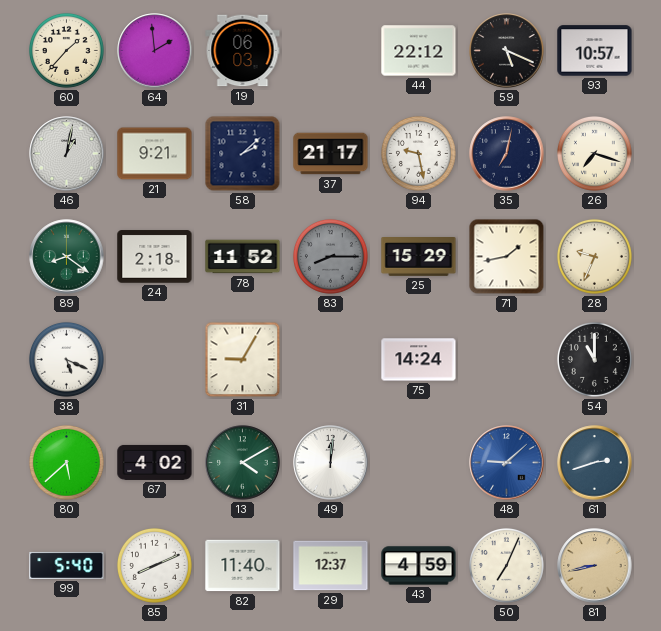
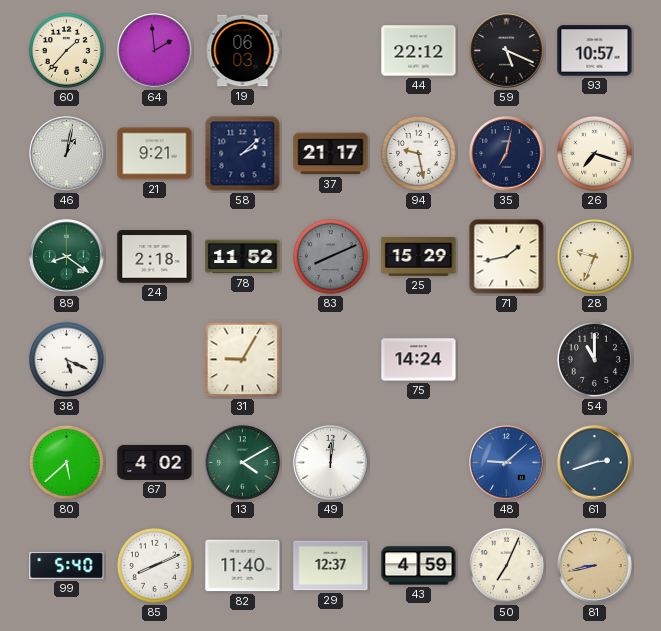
83: 8:15 -> 8:11 (330, 256)
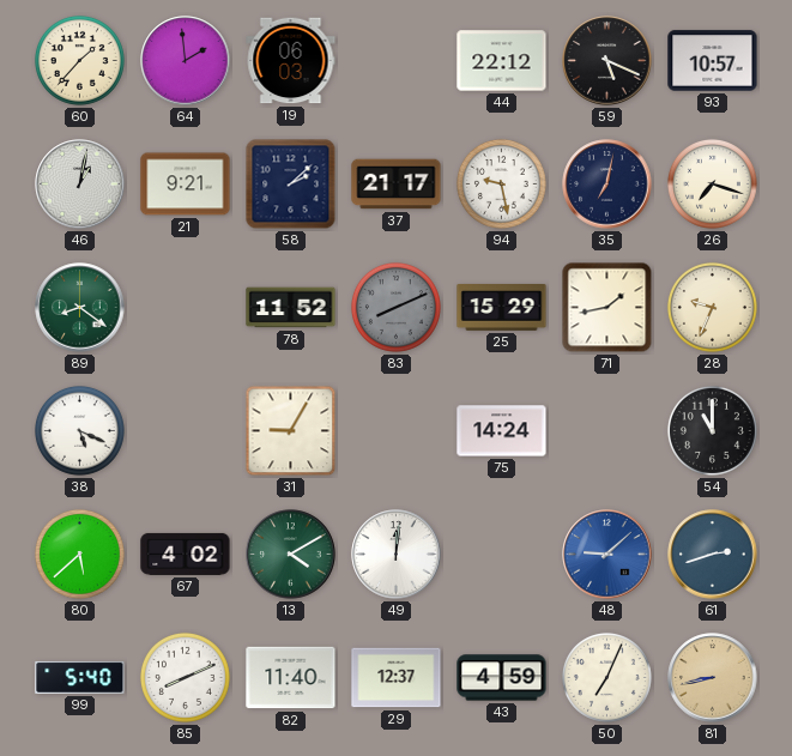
24: 2:18 -> none (155, 257)
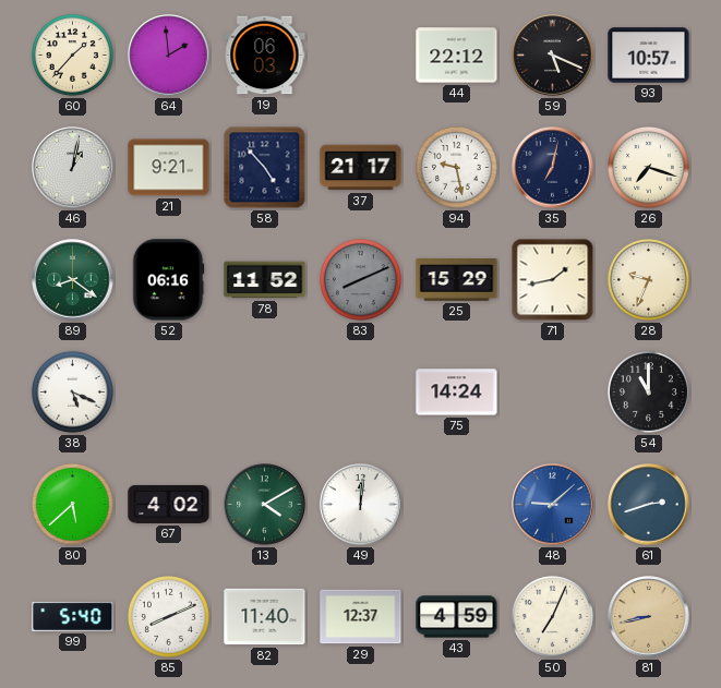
58: 2:08 -> 4:53 (265, 168)
52: none -> 06:16 (168, 280)
31: 9:05 -> none (291, 431)
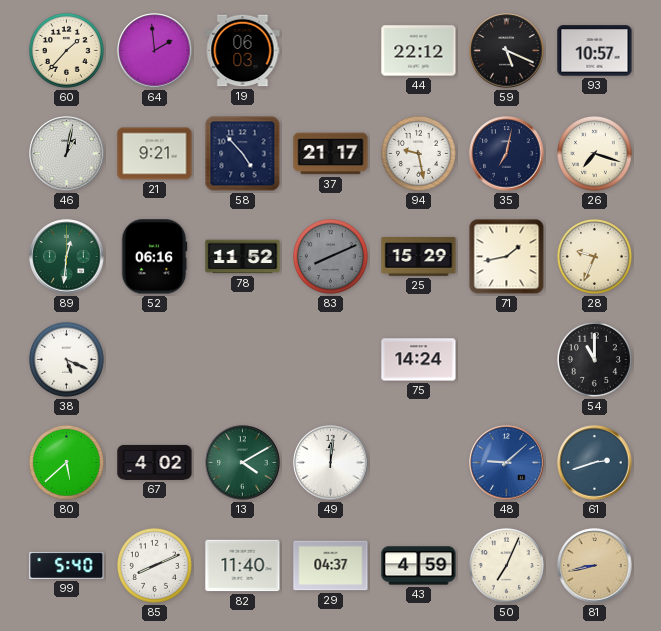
89: 8:21 -> 12:31 (67, 257)
29: 12:37 -> 04:37 (331, 566)
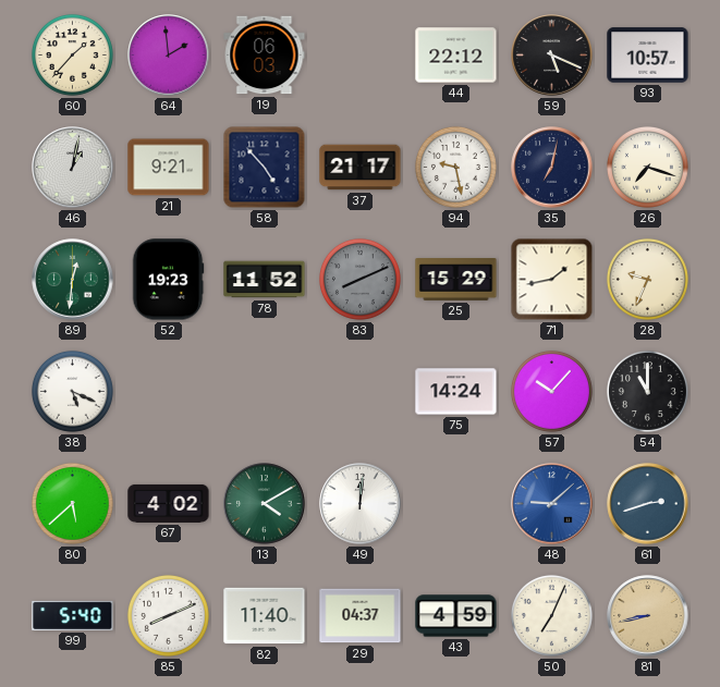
52: 06:16 -> 19:23 (168, 280)
57: none -> 10:07 (551, 391)
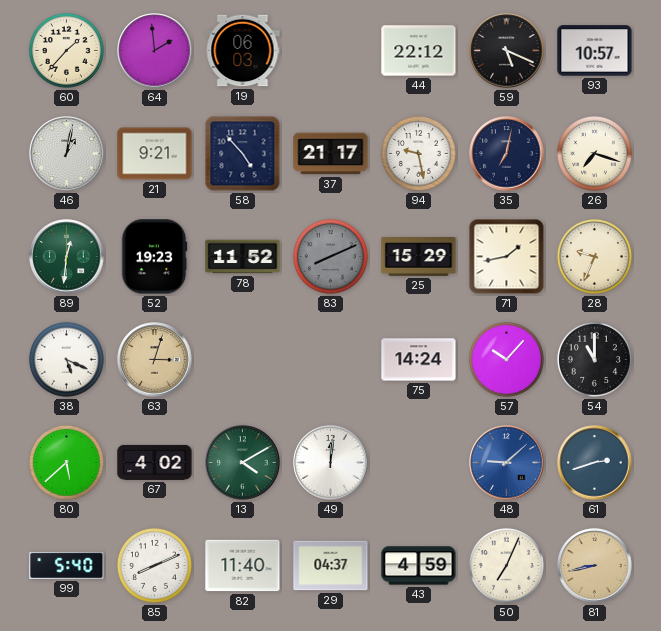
63: none -> 3:03 (155, 360)
